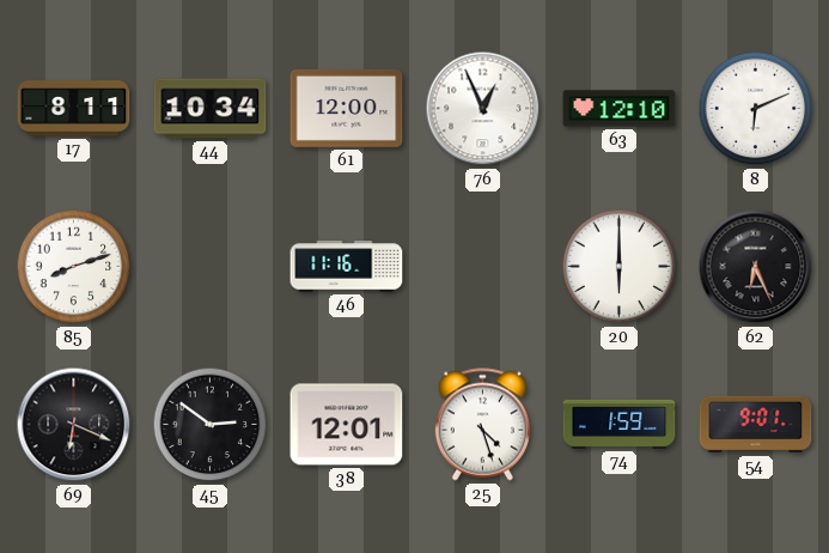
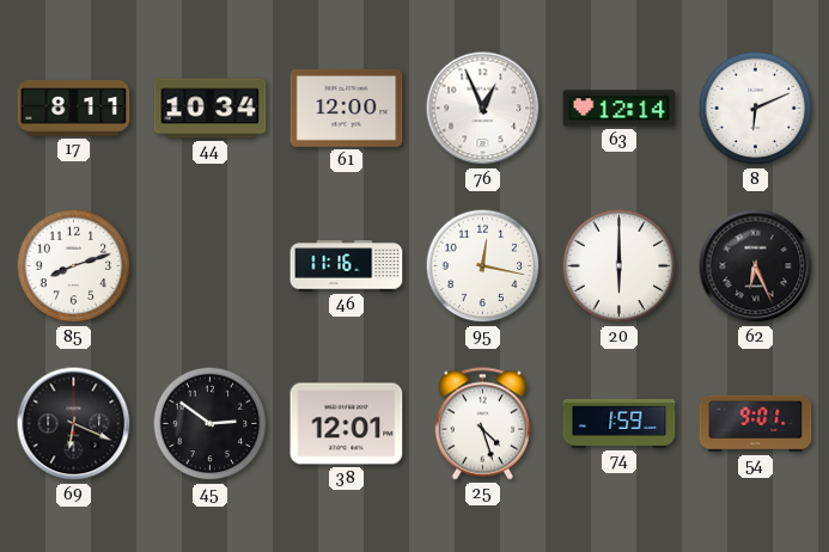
63: 12:10 -> 12:14 (620, 109)
95: none -> 12:17 (483, 266)
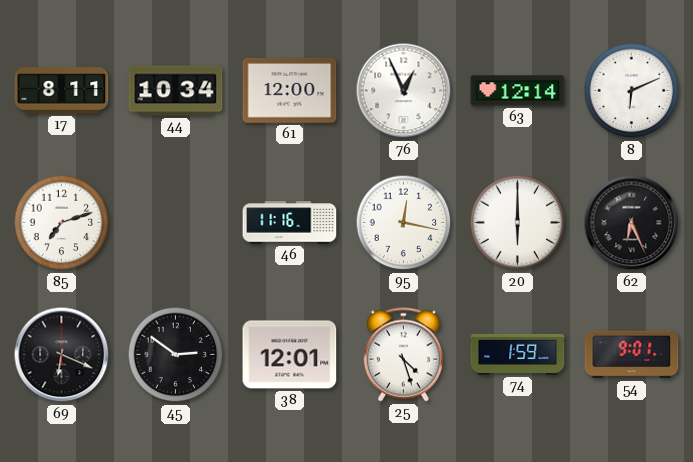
85: 8:12 -> 7:12 (62, 223)
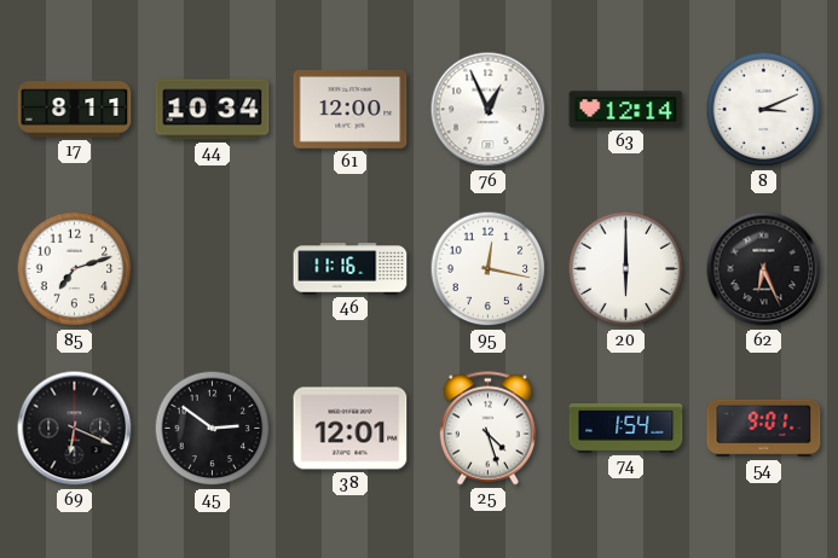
8: 6:11 -> 3:11 (764, 110)
74: 1:59 -> 1:54 (626, 428)
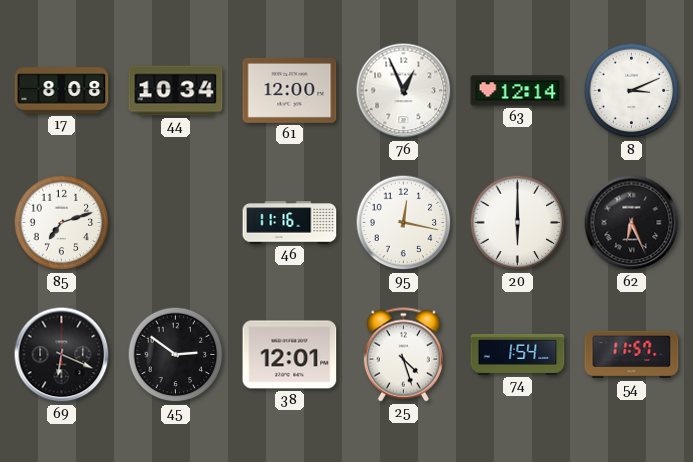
17: 8:11 -> 8:08 (62, 91)
54: 9:01 -> 11:57 (632, 355)
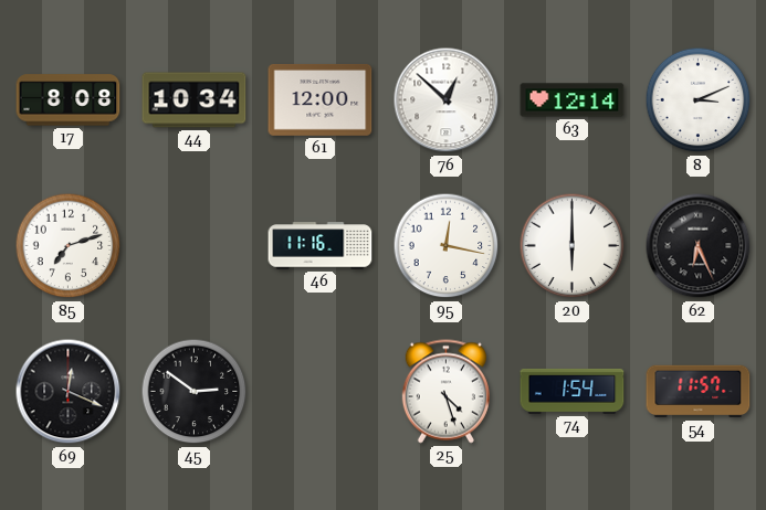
76: 12:56 -> 12:52 (447, 100)
69: 6:19 -> 12:19 (69, 392)
38: 12:01 -> none (290, 355)
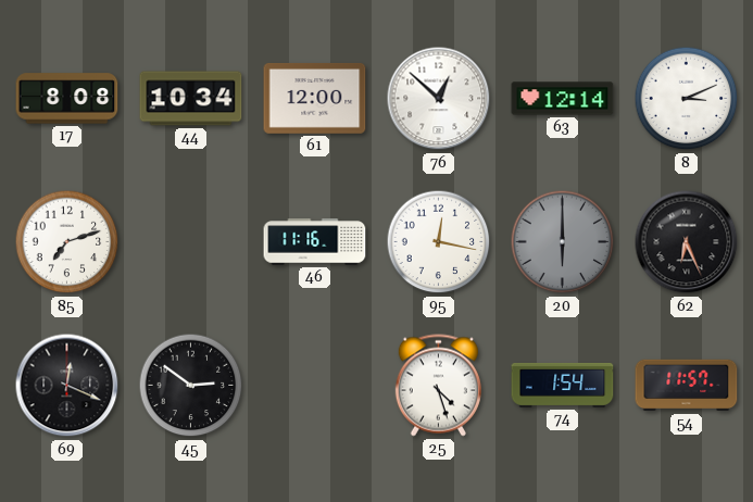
20 dial: white -> grey (563, 242)
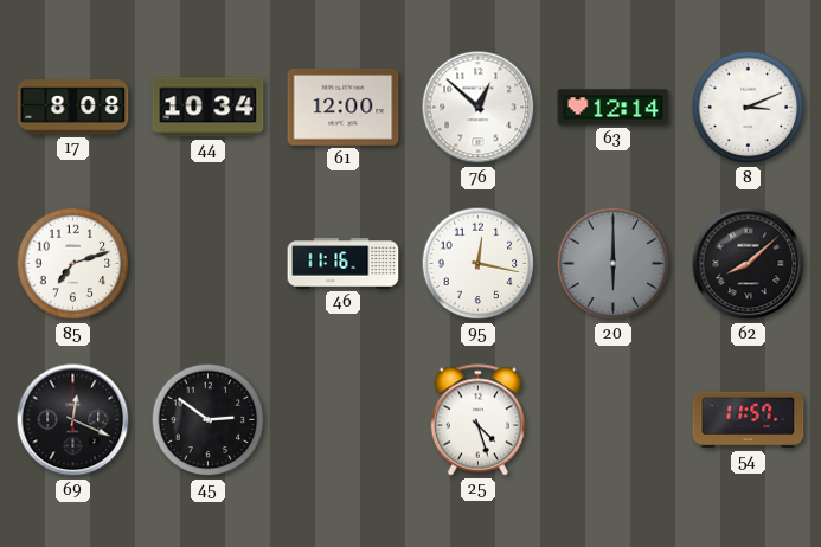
62: 6:26 -> 8:08 (749, 264)
74: 1:54 -> none (563, 385)
